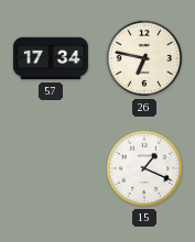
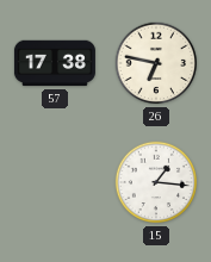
57: 17:34 -> 17:38 (55, 63)
15: 1:19 -> 1:16 (156, 182)
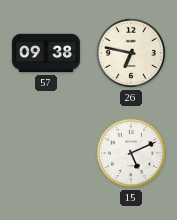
57: 17:38 -> 09:38 (46, 53)
15: 1:16 -> 5:11 (131, 153)
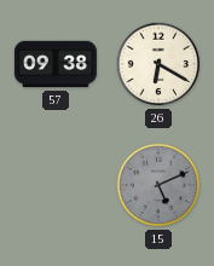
26: 6:47 -> 6:20 (158, 64)
15 dial: white -> grey (158, 185)
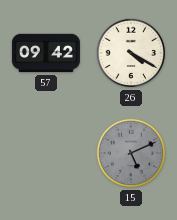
57: 09:38 -> 09:42 (46, 53)
26: 6:20 -> 4:20 (131, 53)
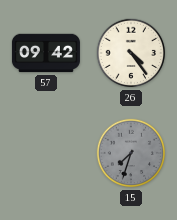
26: 4:20 -> 4:24 (131, 53)
15: 5:11 -> 7:33 (131, 153)
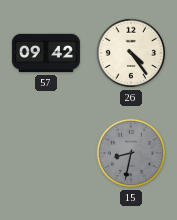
15: 7:33 -> 8:32 (131, 153)
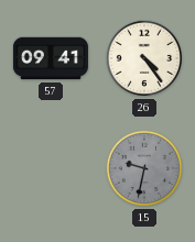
57: 09:42 -> 09:41 (51, 58)
15: 8:32 -> 9:32 (144, 168)
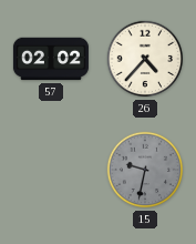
57: 09:41 -> 02:02 (51, 59)
26: 4:24 -> 4:37 (145, 59)
